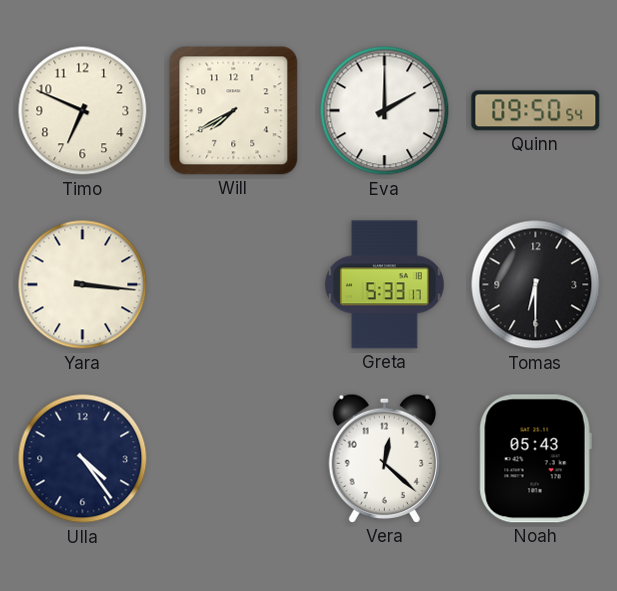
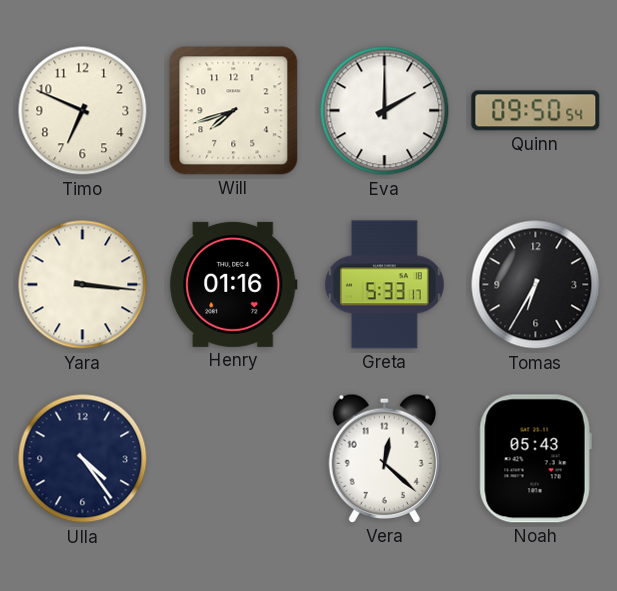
Will: 7:40 -> 7:42 (234, 111)
Henry: none -> 01:16 (234, 284)
Tomas: 6:30 -> 6:35 (536, 285)
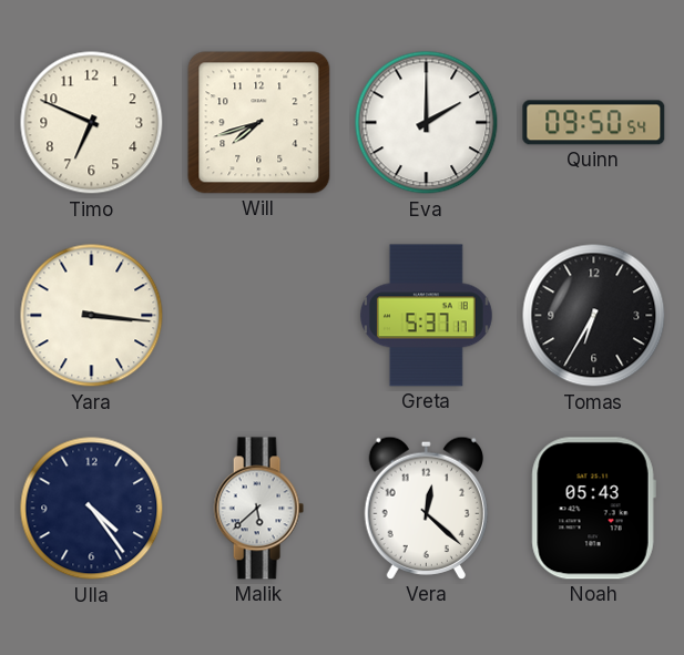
Henry: 01:16 -> none (234, 284)
Greta: 5:33 -> 5:37 (426, 316)
Malik: none -> 5:38 (258, 509)
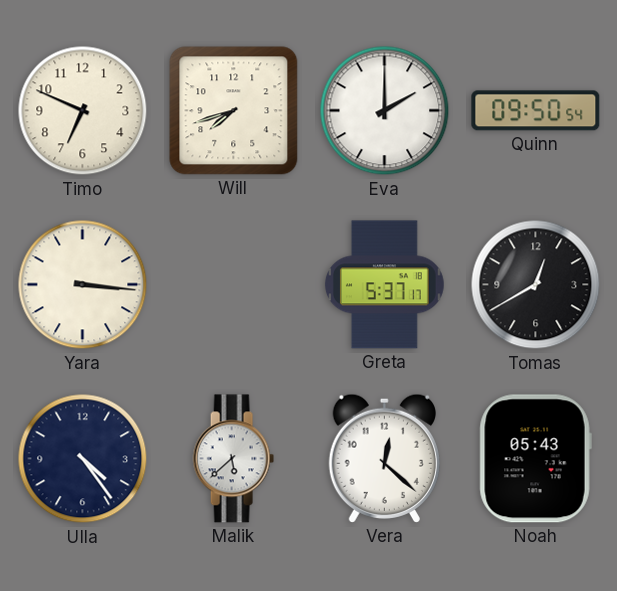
Tomas: 6:35 -> 12:40 (536, 285)
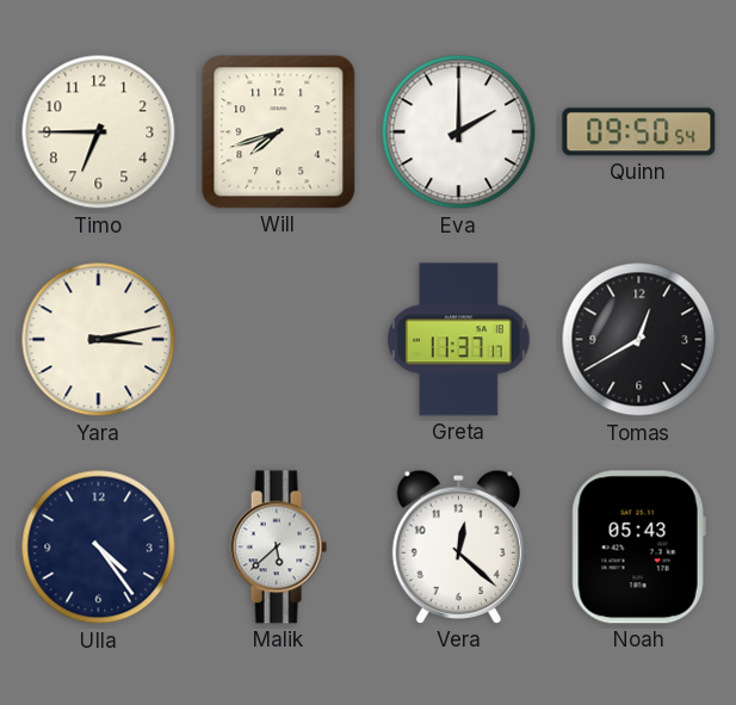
Timo: 6:49 -> 6:45 (99, 132)
Yara: 3:16 -> 3:13 (99, 340)
Greta: 5:37 -> 11:37 (458, 340)
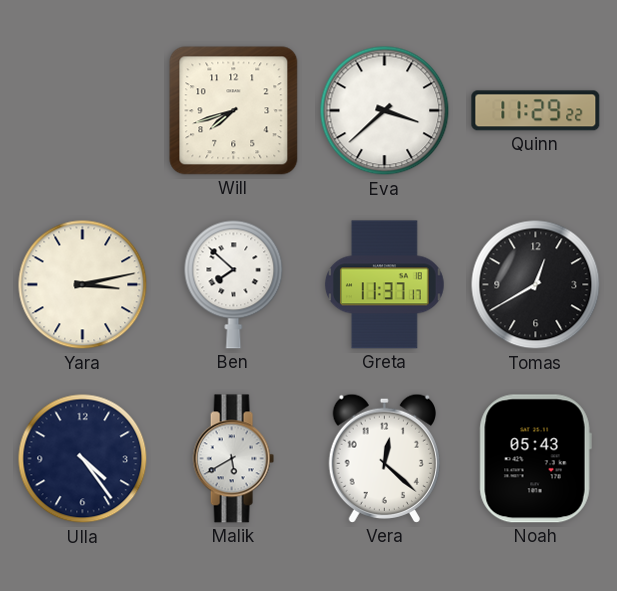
Timo: 6:45 -> none (99, 132)
Eva: 2:00 -> 3:38 (385, 111)
Quinn: 09:50 -> 11:29 (536, 111)
Ben: none -> 7:52 (234, 284)
Malik: 5:38 -> 5:40 (233, 459)
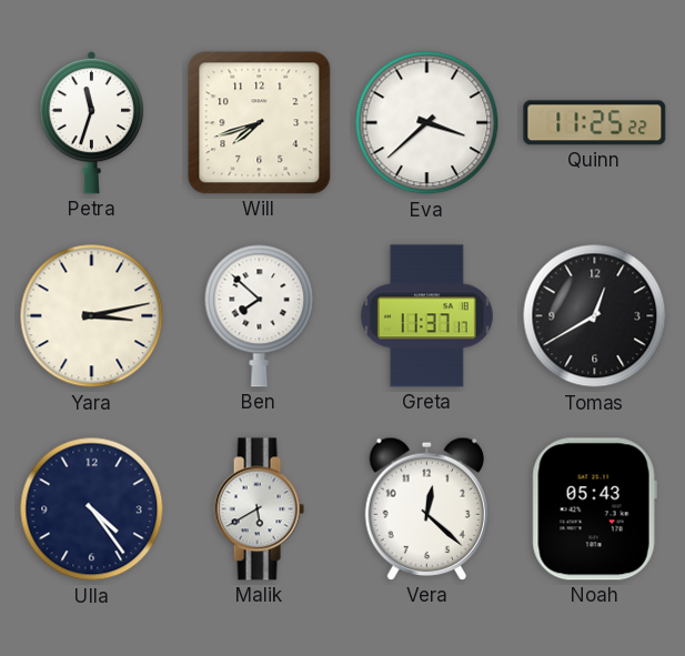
Petra: none -> 11:33 (92, 122)
Quinn: 11:29 -> 11:25 (595, 123)
